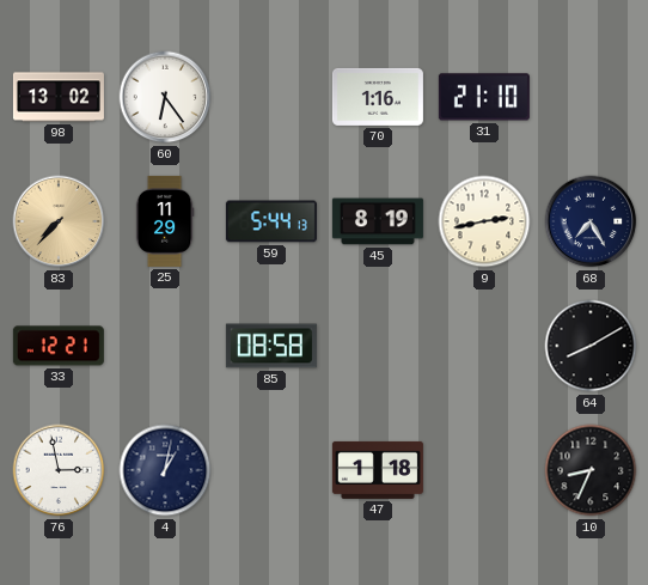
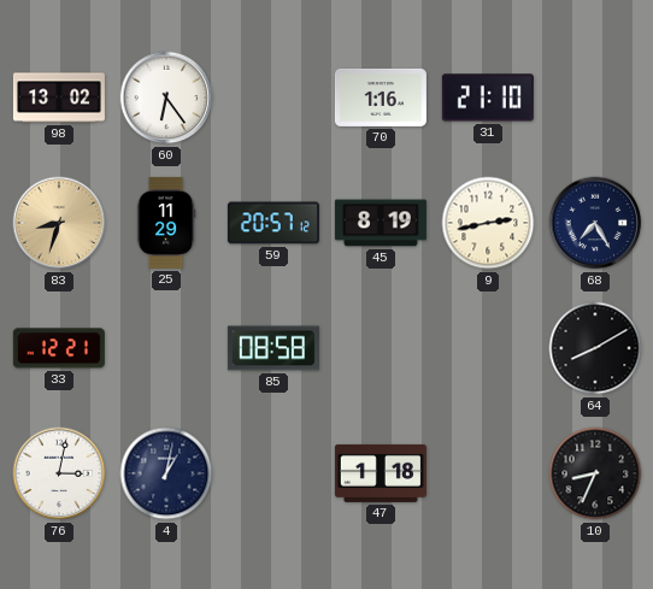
83: 7:37 -> 8:33 (59, 223)
59: 5:44 -> 20:57 (273, 223)
76: 2:58 -> 3:02 (59, 473)
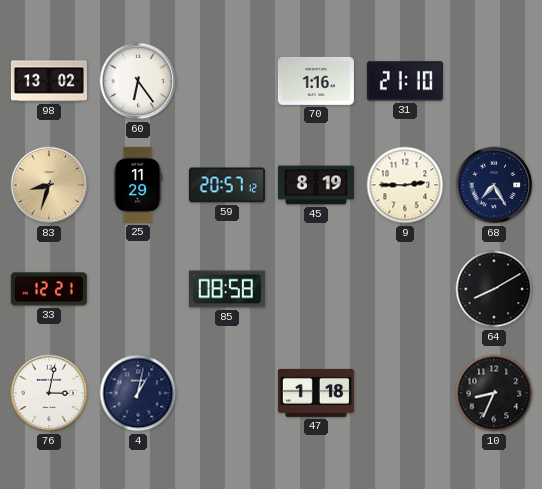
9: 2:43 -> 2:45 (405, 185)
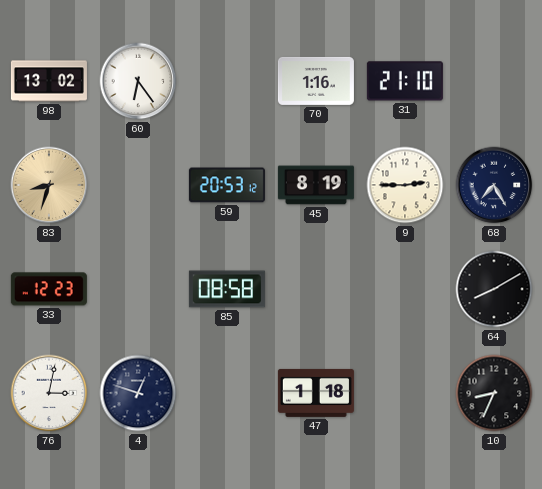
25: 11:29 -> none (138, 185)
59: 20:57 -> 20:53 (227, 185)
33: 12:21 -> 12:23 (49, 289)
4: 1:02 -> 12:48 (138, 393)
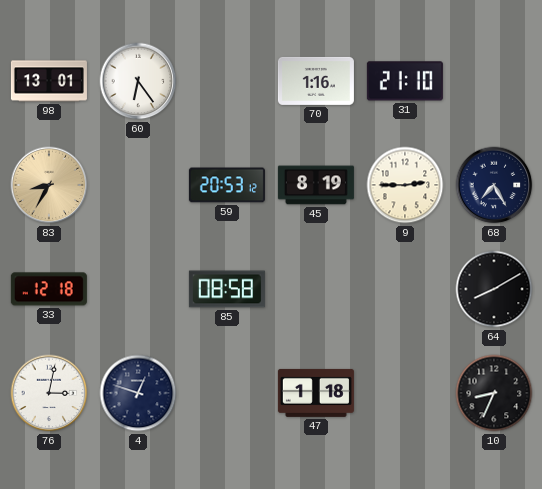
98: 13:02 -> 13:01 (49, 81)
83: 8:33 -> 8:35 (49, 185)
33: 12:23 -> 12:18 (49, 289)
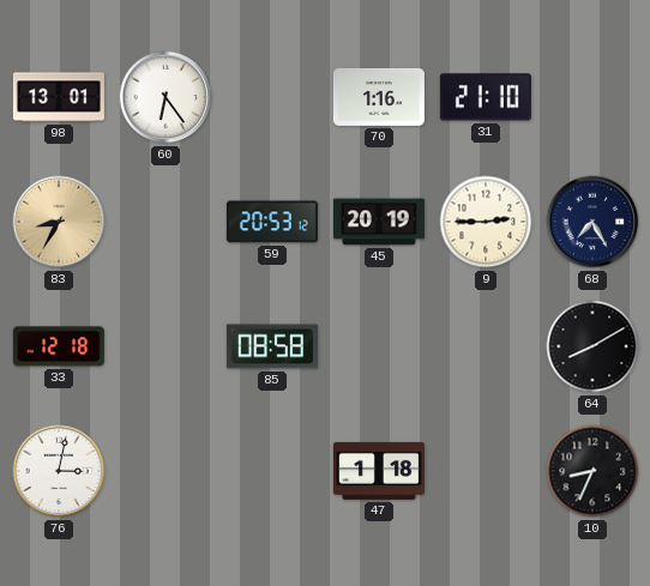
45: 8:19 -> 20:19 (379, 222)
4: 12:48 -> none (138, 393)
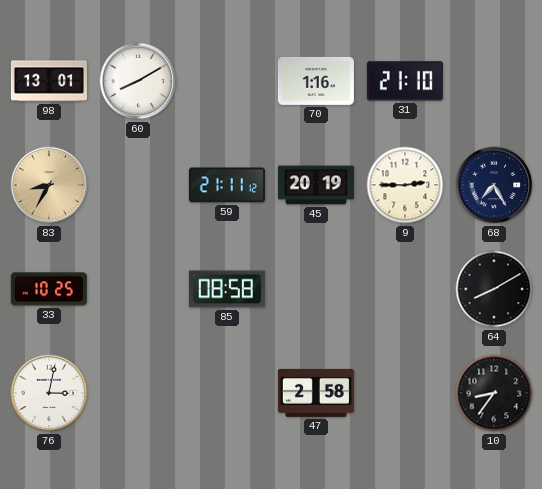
60: 6:24 -> 8:10 (138, 81)
59: 20:53 -> 21:11 (227, 185)
33: 12:18 -> 10:25 (49, 289)
47: 1:18 -> 2:58 (316, 393)
10: 8:34 -> 8:36 (494, 393)
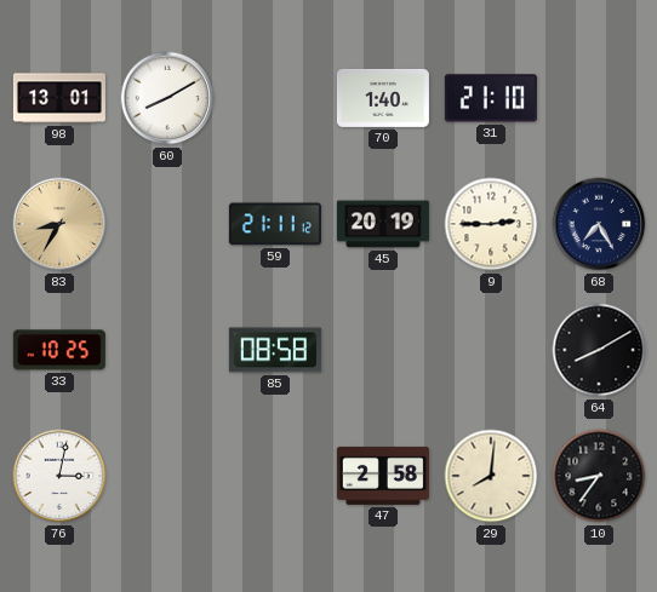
70: 1:16 -> 1:40 (383, 98)
29: none -> 8:01 (491, 476)
